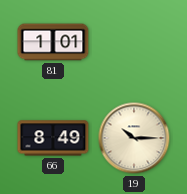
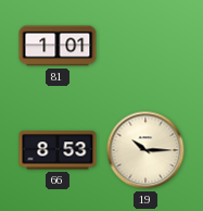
66: 8:49 -> 8:53 (58, 150)
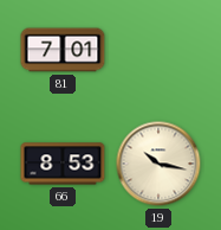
81: 1:01 -> 7:01 (63, 50)
19: 10:15 -> 10:17 (158, 164)
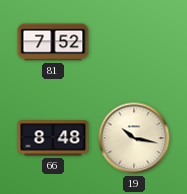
81: 7:01 -> 7:52 (53, 42)
66: 8:53 -> 8:48 (53, 138)
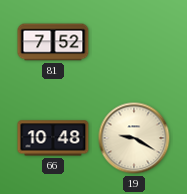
66: 8:48 -> 10:48 (53, 138)
19: 10:17 -> 9:20 (134, 138)
